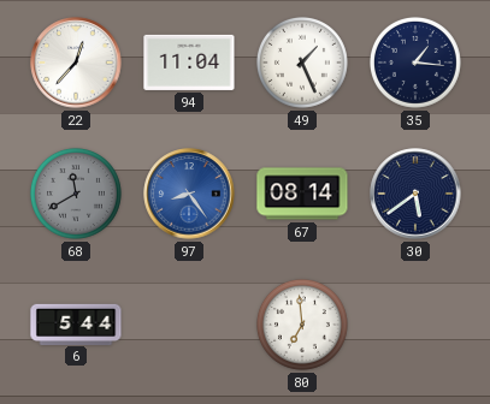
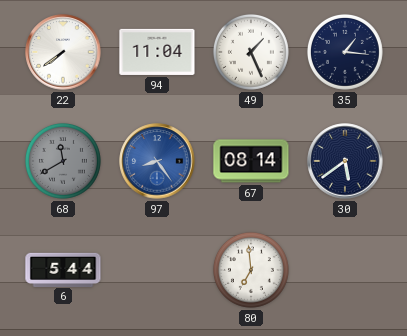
22: 12:37 -> 7:39 (63, 52)
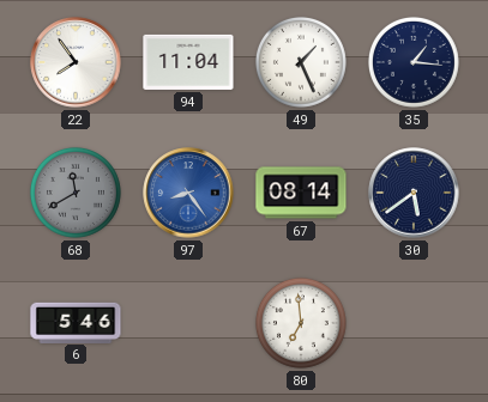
22: 7:39 -> 7:54 (76, 62)
6: 5:44 -> 5:46 (76, 322)
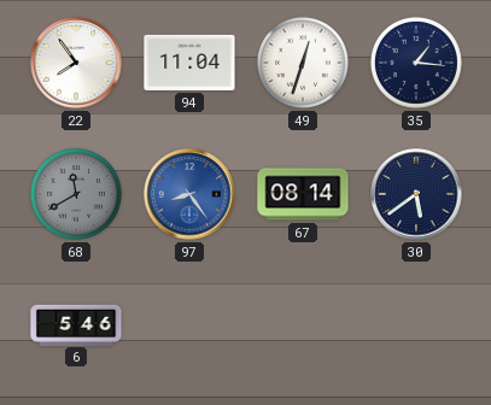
49: 1:26 -> 12:33 (303, 63)
80: 6:59 -> none (301, 323)
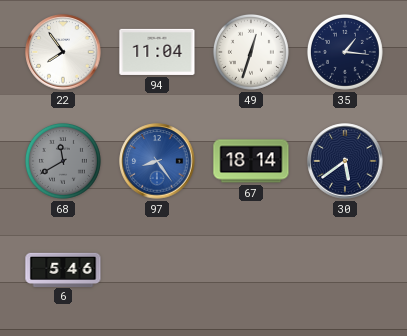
67: 08:14 -> 18:14 (251, 161)
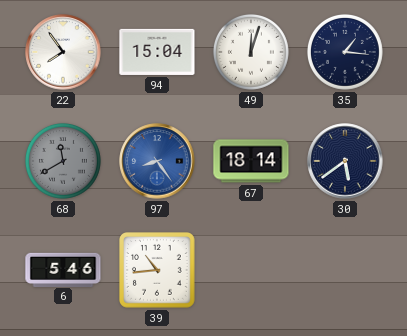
94: 11:04 -> 15:04 (157, 52)
49: 12:33 -> 12:03 (251, 52)
39: none -> 10:44 (158, 271)
